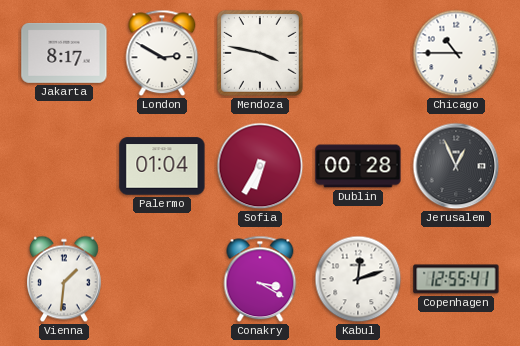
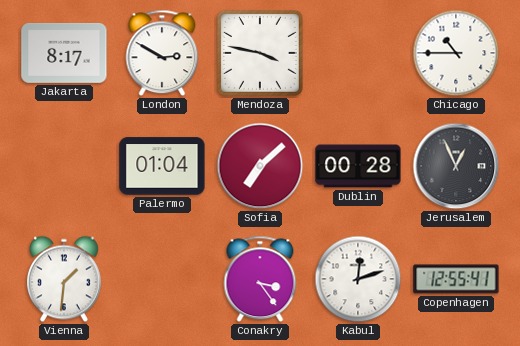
Sofia: 6:35 -> 7:08 (260, 166)
Conakry: 3:20 -> 3:24 (260, 279)
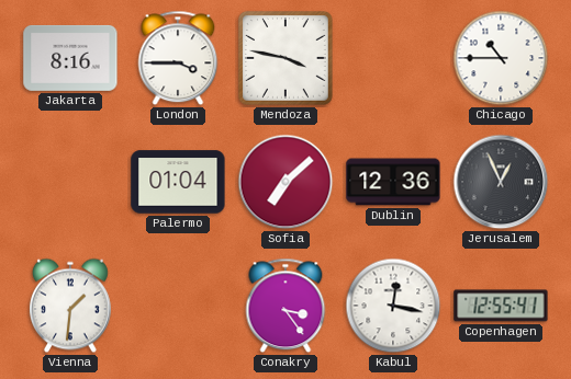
Jakarta: 8:17 -> 8:16 (70, 58)
London: 2:50 -> 3:45 (178, 58)
Dublin: 00:28 -> 12:36 (393, 182)
Kabul: 12:12 -> 12:17 (393, 306)
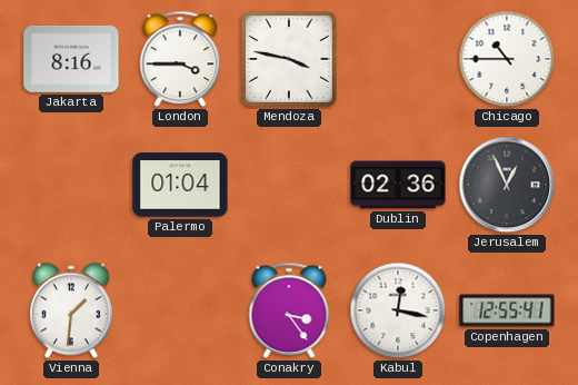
Sofia: 7:08 -> none (285, 182)
Dublin: 12:36 -> 02:36 (398, 185)
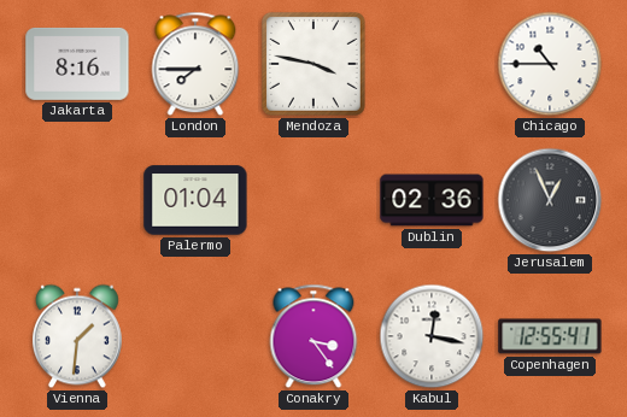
London: 3:45 -> 7:45 (195, 64)
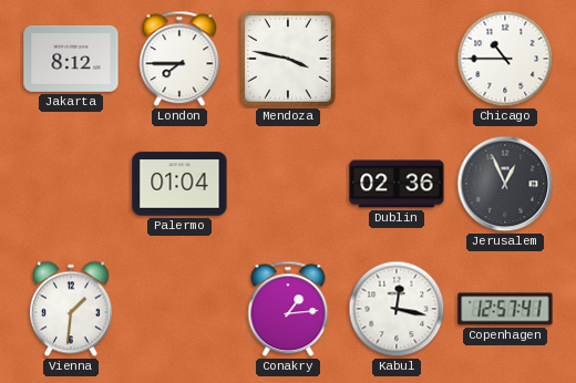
Jakarta: 8:16 -> 8:12 (71, 59)
Conakry: 3:24 -> 1:14 (288, 309)
Copenhagen: 12:55 -> 12:57 (505, 309)
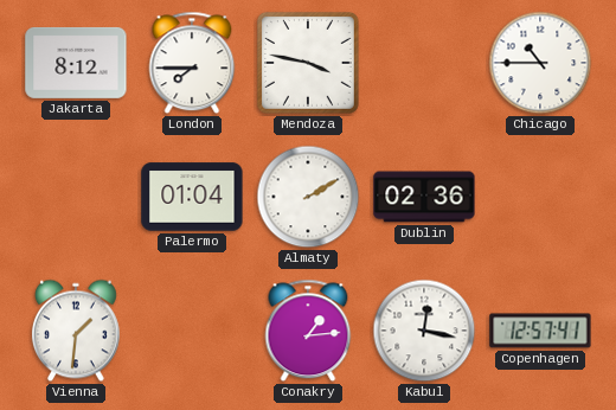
Almaty: none -> 2:10 (308, 197)
Jerusalem: 12:56 -> none (505, 184)
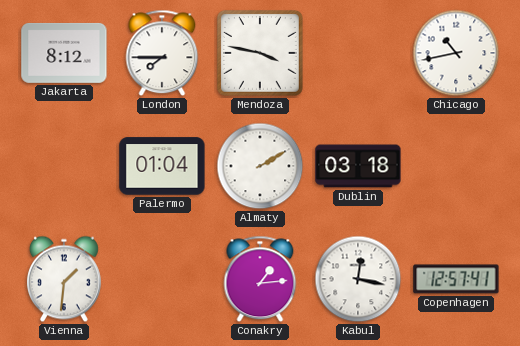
Chicago: 10:45 -> 10:43 (456, 53)
Dublin: 02:36 -> 03:18 (358, 166)
